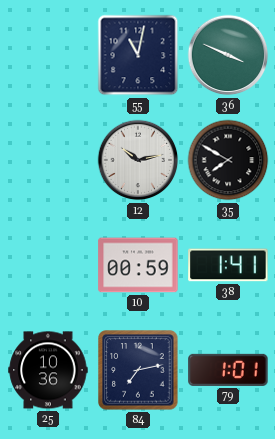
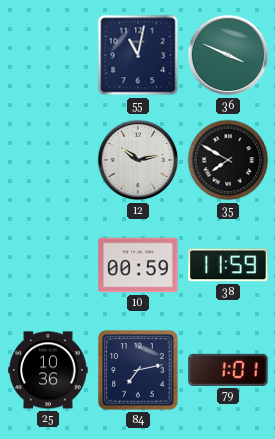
38: 1:41 -> 11:59 (228, 265)
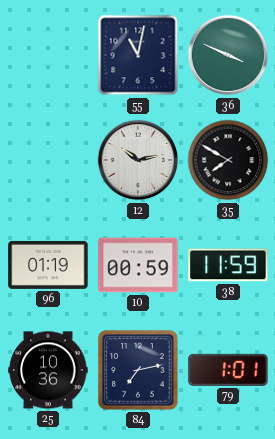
96: none -> 01:19 (48, 265)
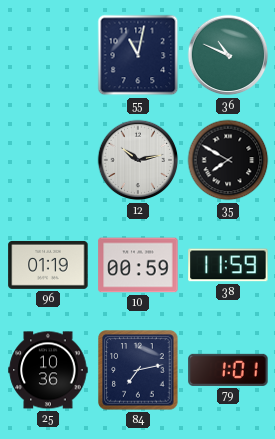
36: 3:49 -> 10:49 (228, 55)
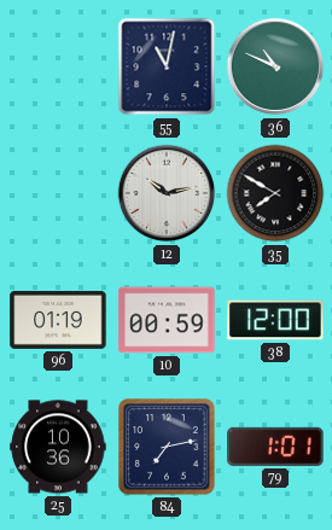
38: 11:59 -> 12:00 (275, 320)
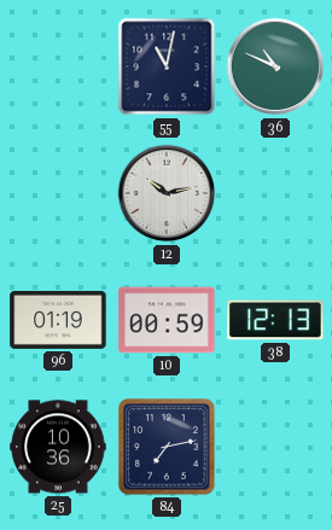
35: 7:50 -> none (275, 193)
38: 12:00 -> 12:13 (275, 320)
79: 1:01 -> none (275, 447)
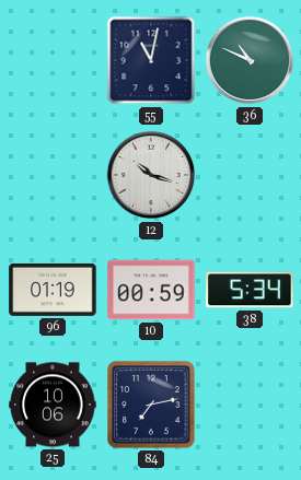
12: 10:13 -> 10:18 (151, 175)
38: 12:13 -> 5:34 (250, 290)
25: 10:36 -> 10:06 (53, 405)
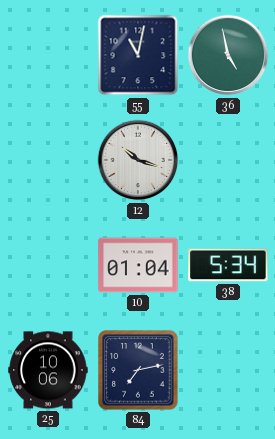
36: 10:49 -> 4:58 (228, 55)
96: 01:19 -> none (53, 290)
10: 00:59 -> 01:04 (138, 265)
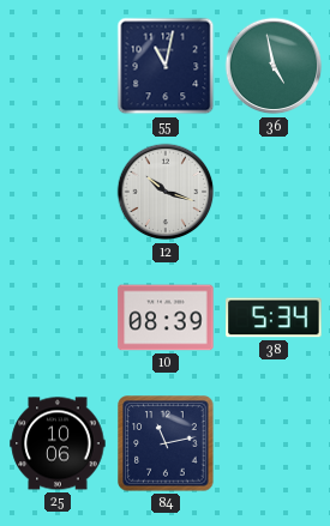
10: 01:04 -> 08:39 (166, 318)
84: 7:13 -> 11:13 (166, 443)
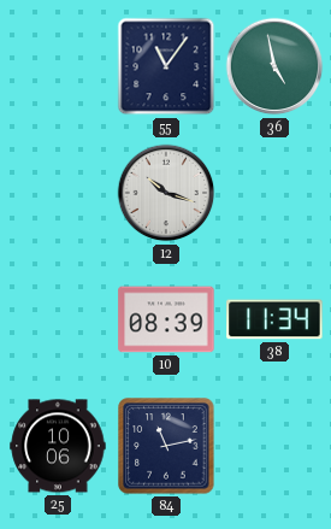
55: 11:02 -> 11:06 (166, 66)
38: 5:34 -> 11:34 (274, 319)
